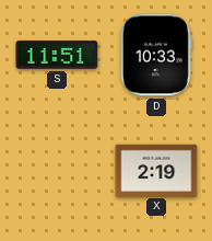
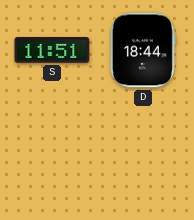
D: 10:33 -> 18:44 (143, 50)
X: 2:19 -> none (156, 170)
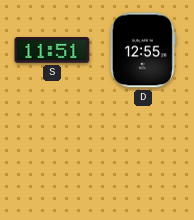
D: 18:44 -> 12:55 (143, 50)
